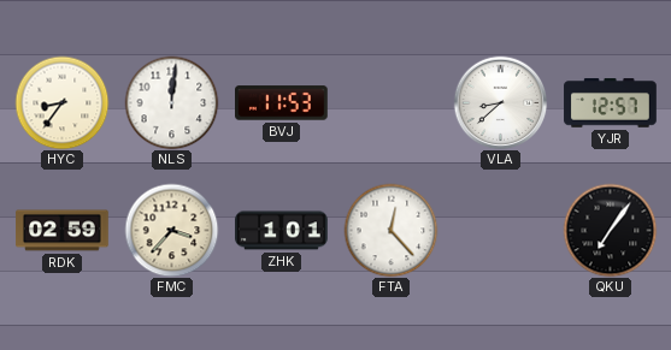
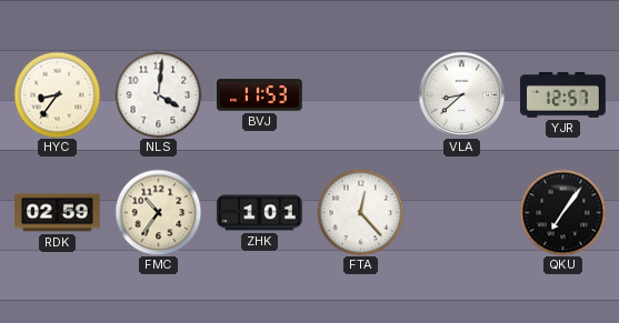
NLS: 12:01 -> 4:01 (158, 94)
FMC: 3:37 -> 10:36 (158, 212)
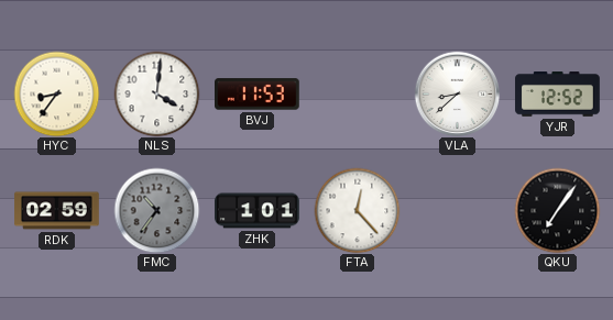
YJR: 12:57 -> 12:52 (558, 95)
FMC dial: cream -> grey (156, 210)
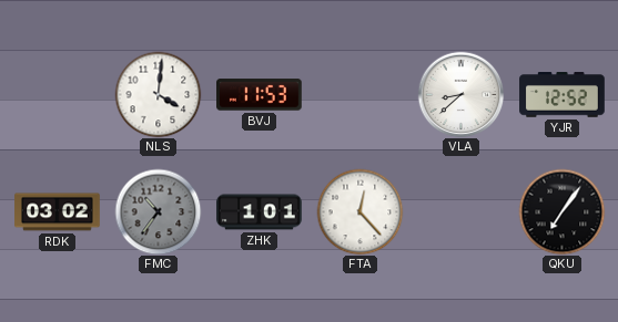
HYC: 8:36 -> none (56, 93)
RDK: 02:59 -> 03:02 (58, 212)
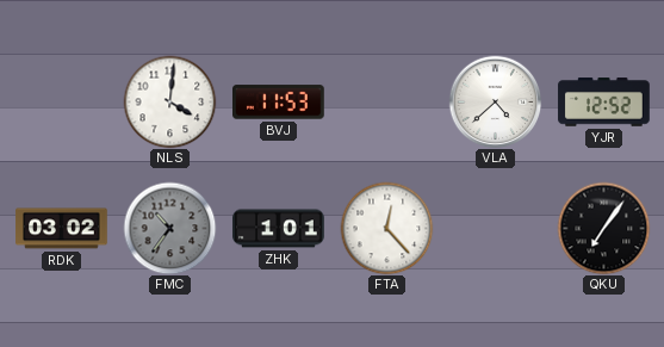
VLA: 8:38 -> 4:38 (495, 101)
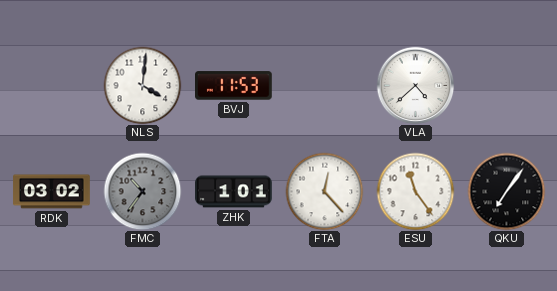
YJR: 12:52 -> none (604, 103)
ESU: none -> 11:24 (415, 191)
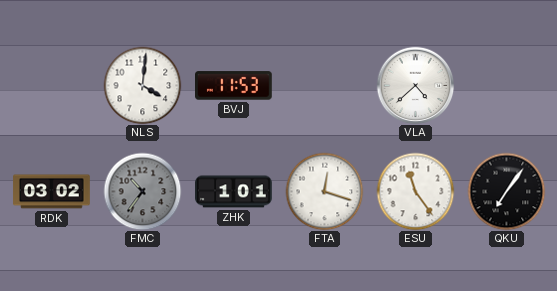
FTA: 12:23 -> 12:18 (324, 191)
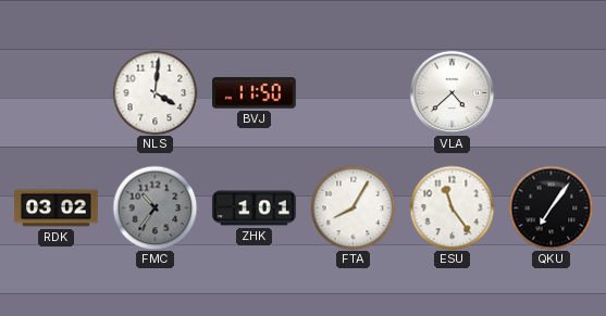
BVJ: 11:53 -> 11:50 (255, 93)
FTA: 12:18 -> 8:05 (353, 207)
